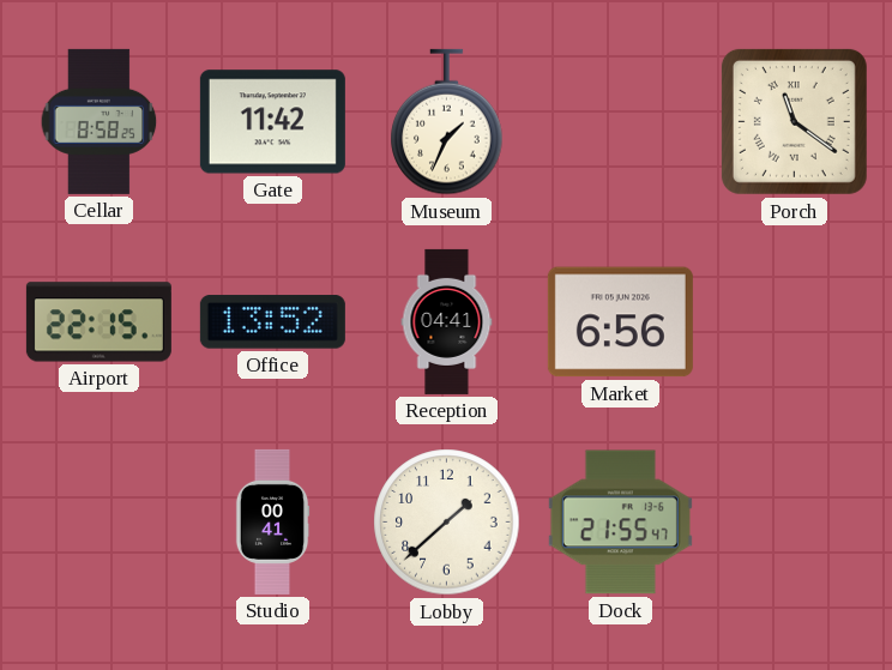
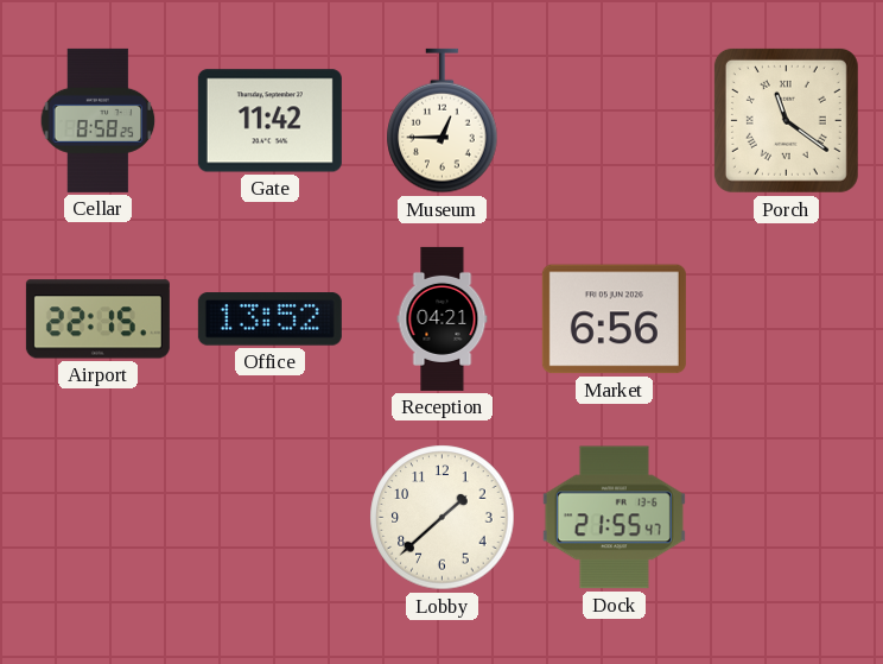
Museum: 1:34 -> 12:45 (443, 121)
Reception: 04:41 -> 04:21 (443, 318)
Studio: 00:41 -> none (272, 521)
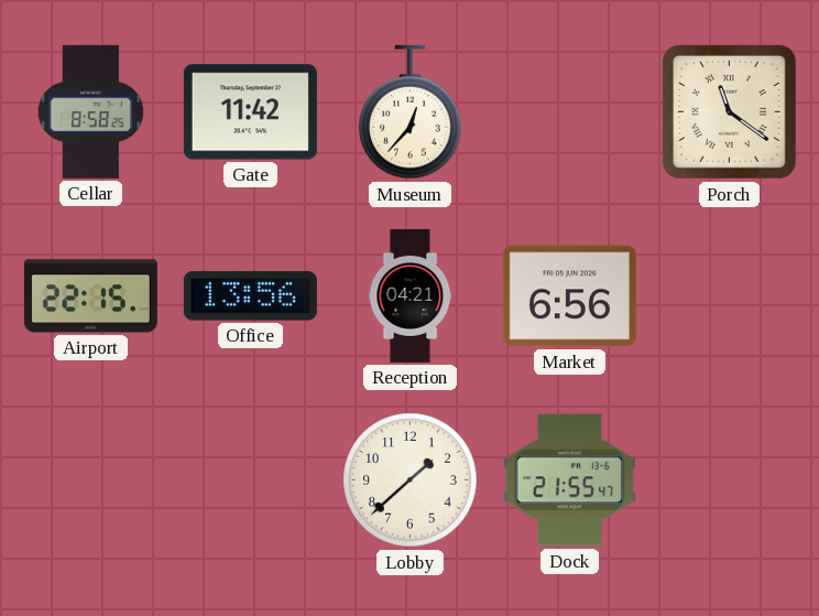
Museum: 12:45 -> 12:37 (411, 112)
Office: 13:52 -> 13:56 (250, 296)
